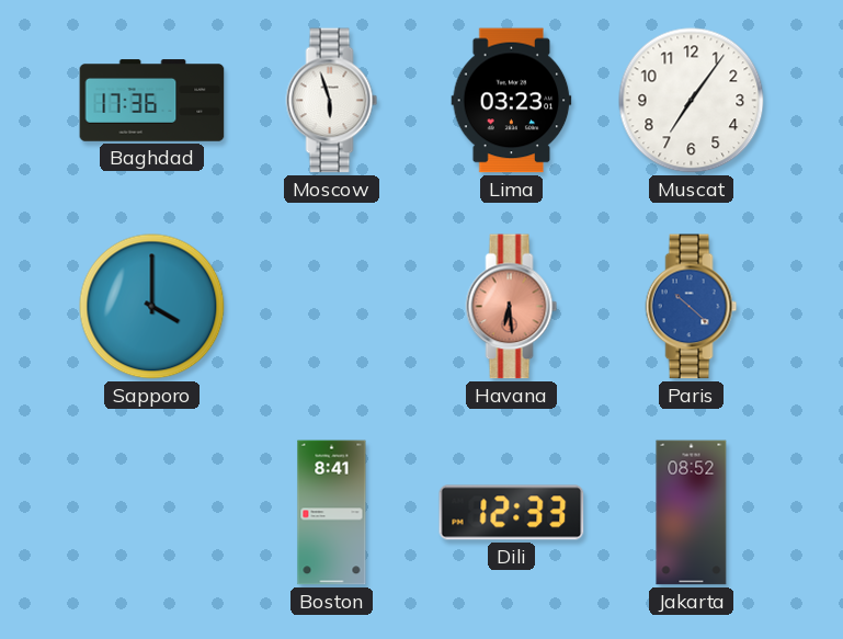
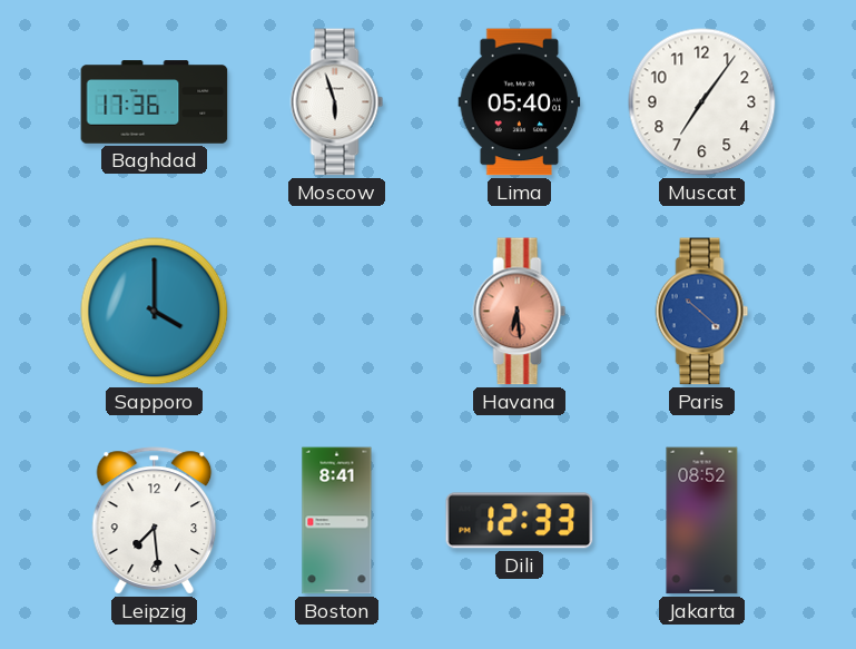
Lima: 03:23 -> 05:40 (520, 102)
Leipzig: none -> 7:29 (155, 521)
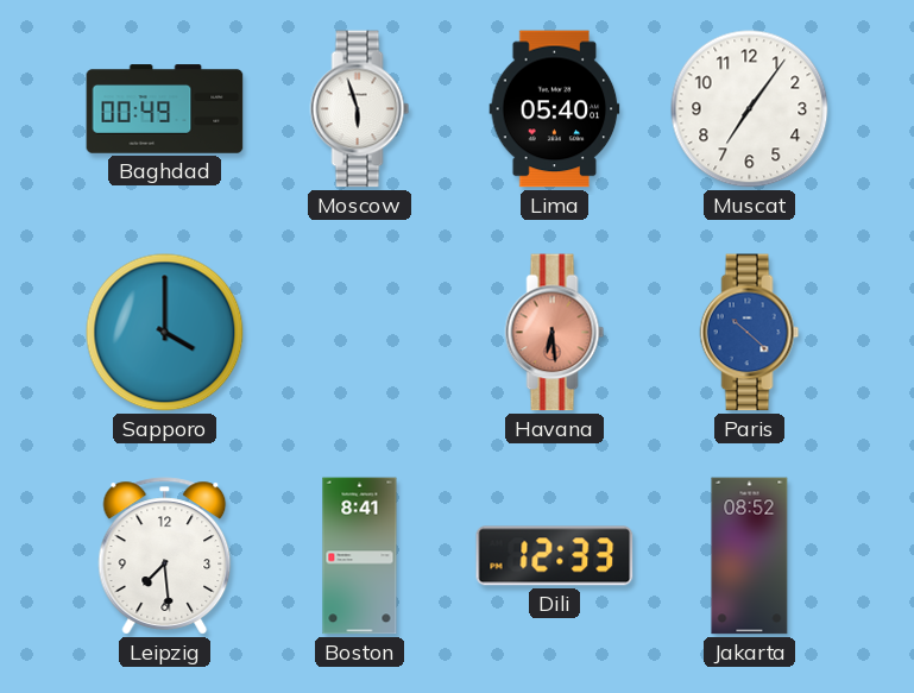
Baghdad: 17:36 -> 00:49 (165, 109)
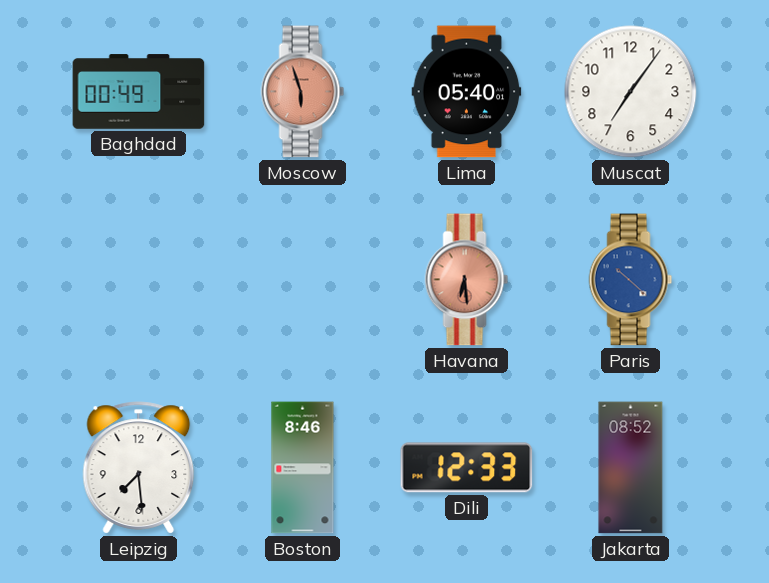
Moscow dial: white -> salmon (303, 92)
Sapporo: 4:00 -> none (165, 333)
Boston: 8:41 -> 8:46 (303, 468)
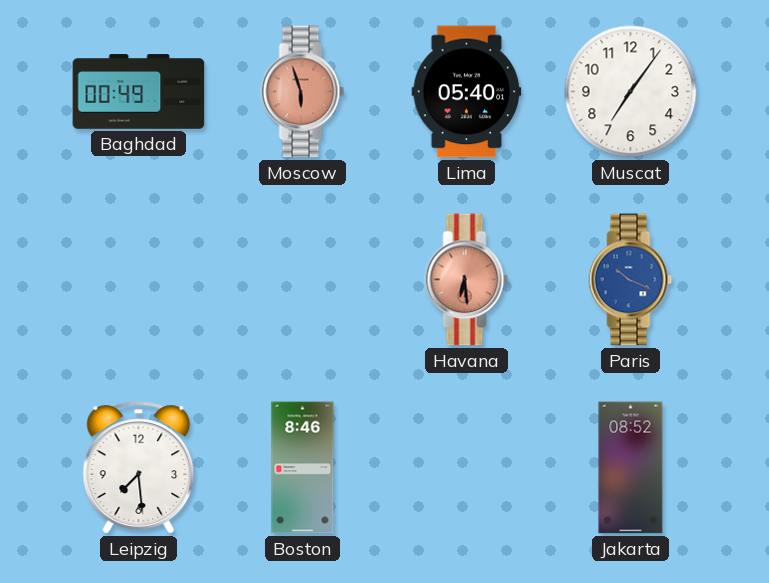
Paris: 10:22 -> 10:19 (631, 280)
Dili: 12:33 -> none (467, 468)
